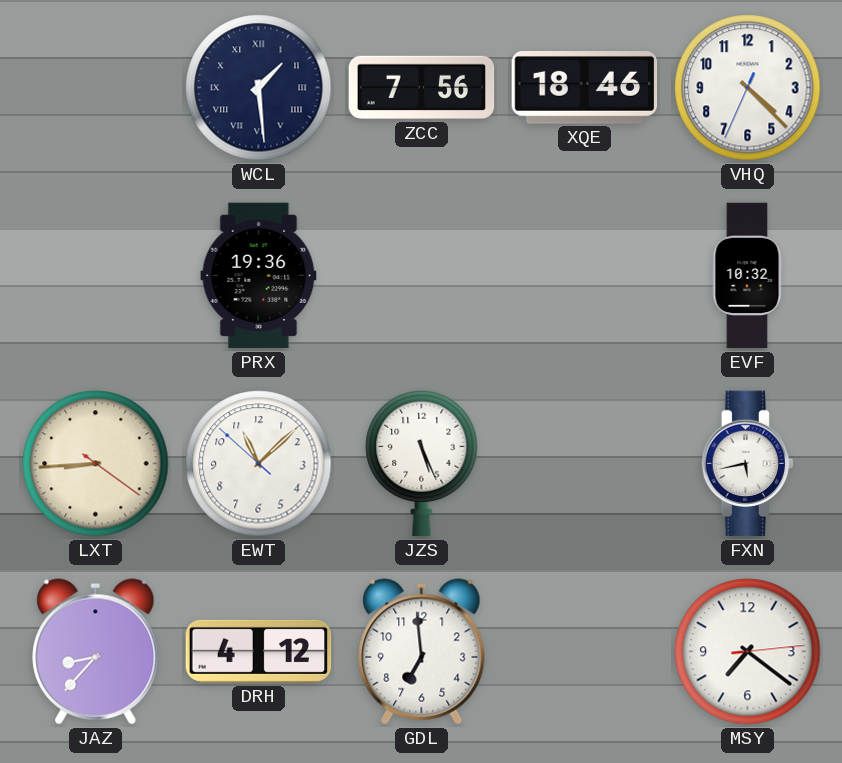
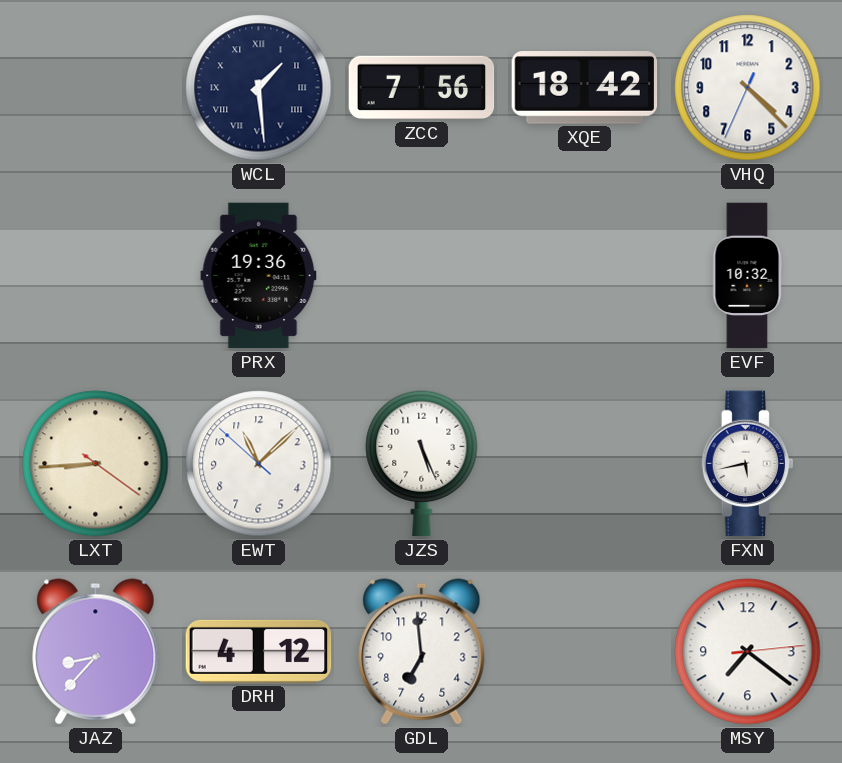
XQE: 18:46 -> 18:42 (585, 88)
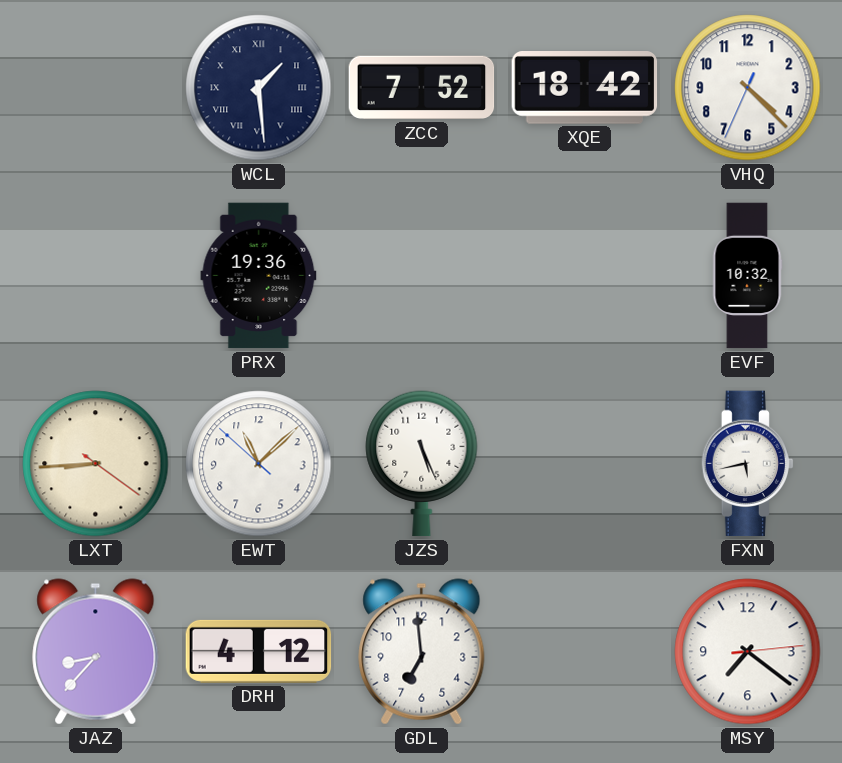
ZCC: 7:56 -> 7:52 (422, 88)
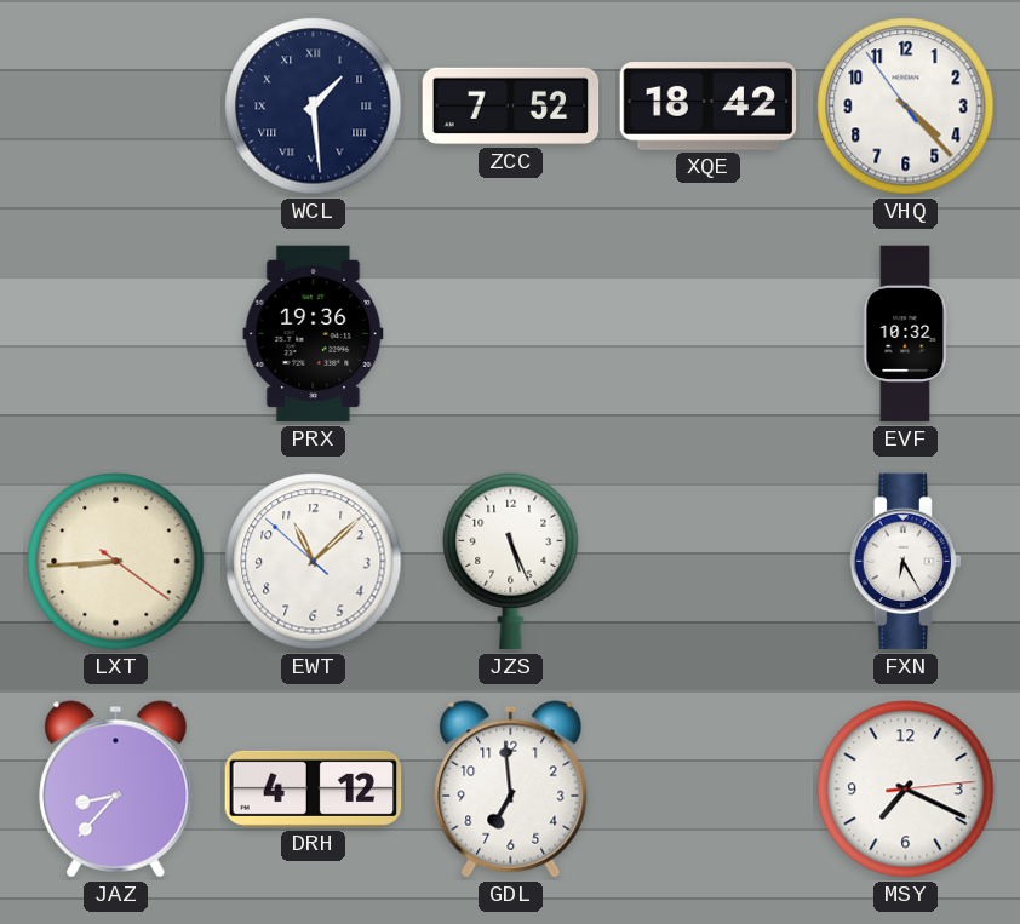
VHQ: 4:22:34 -> 4:22:54 (906, 107)
FXN: 5:43 -> 6:25 (905, 562)
MSY: 7:21 -> 7:19 (906, 790)
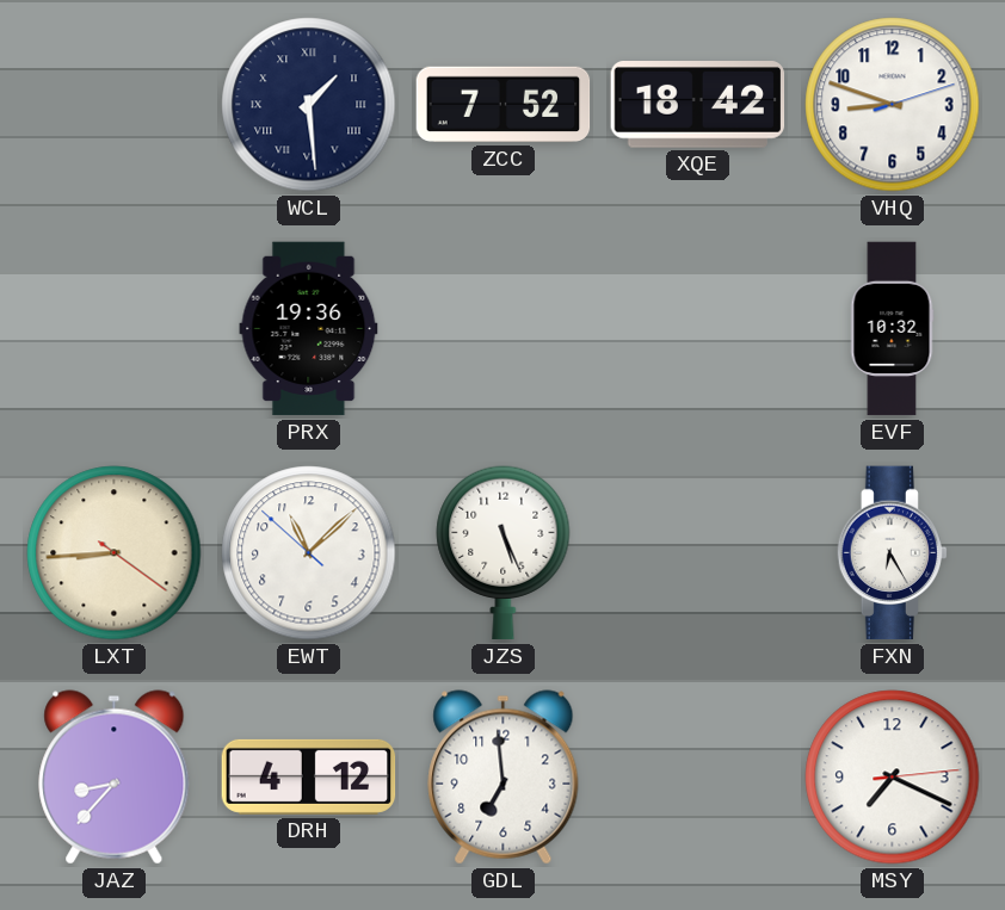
VHQ: 4:22 -> 8:48 (893, 105)
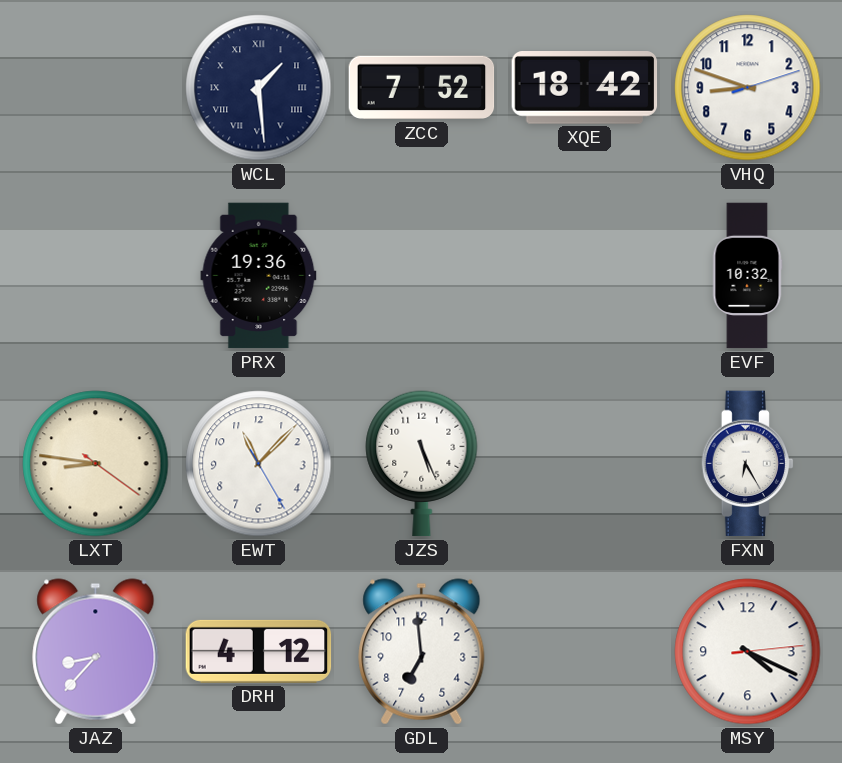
LXT: 8:44 -> 8:46 (96, 464)
EWT: 11:07:52 -> 11:07:25 (259, 464)
MSY: 7:19 -> 4:19 (748, 652)
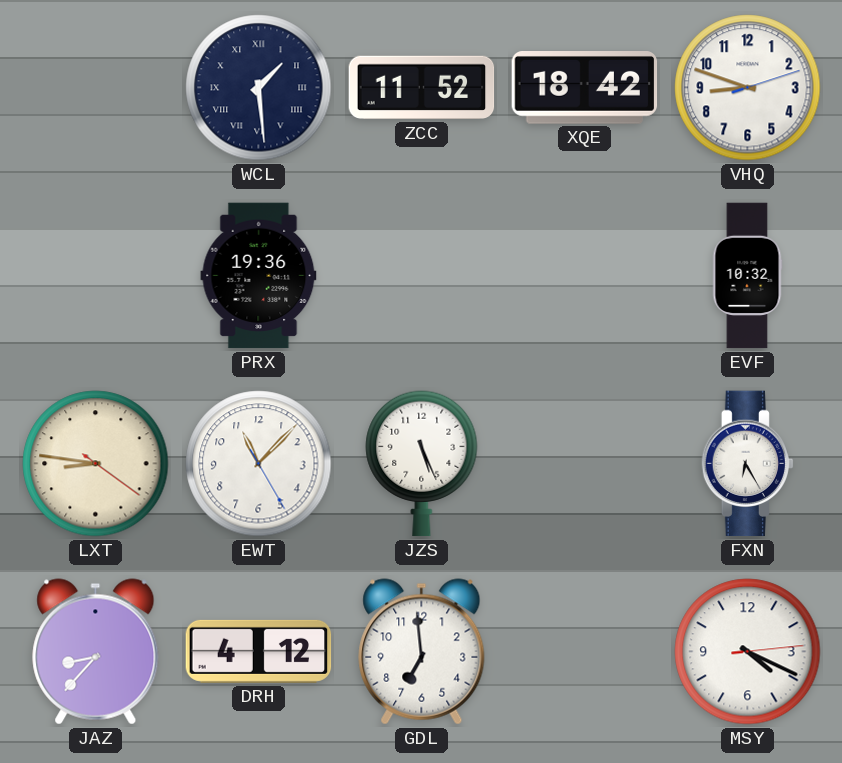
ZCC: 7:52 -> 11:52 (422, 88)
